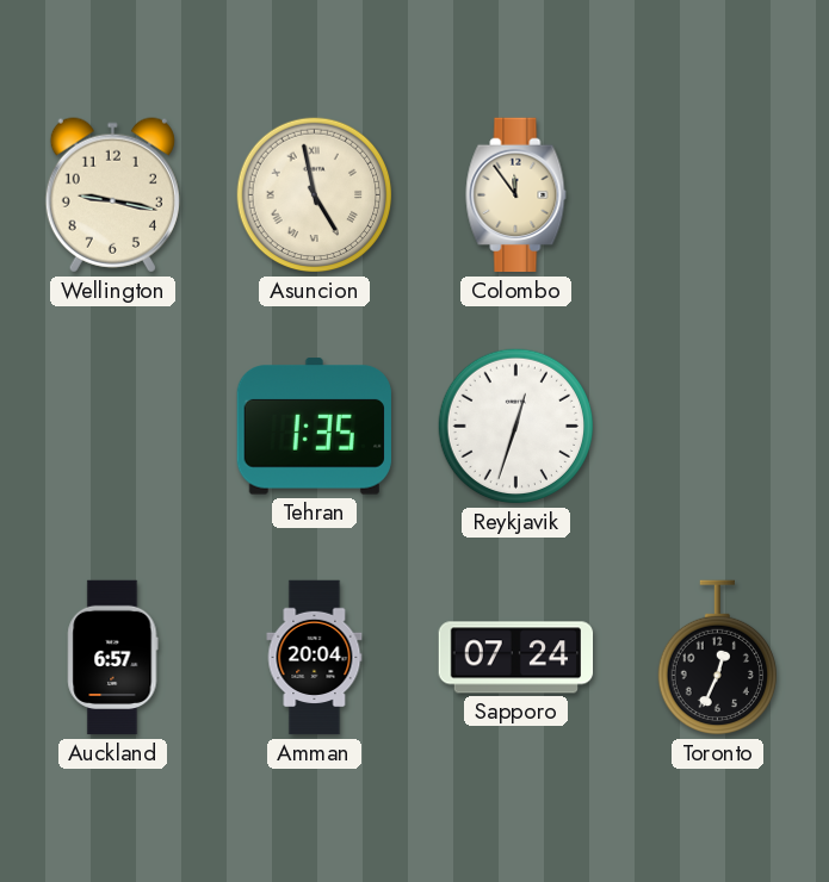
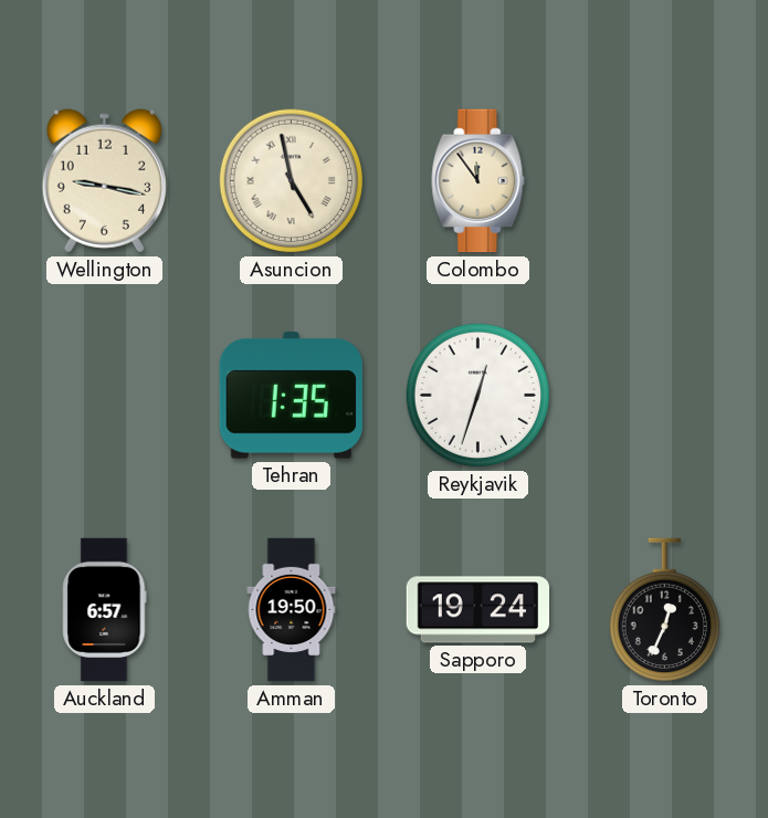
Amman: 20:04 -> 19:50 (292, 610)
Sapporo: 07:24 -> 19:24 (478, 610)
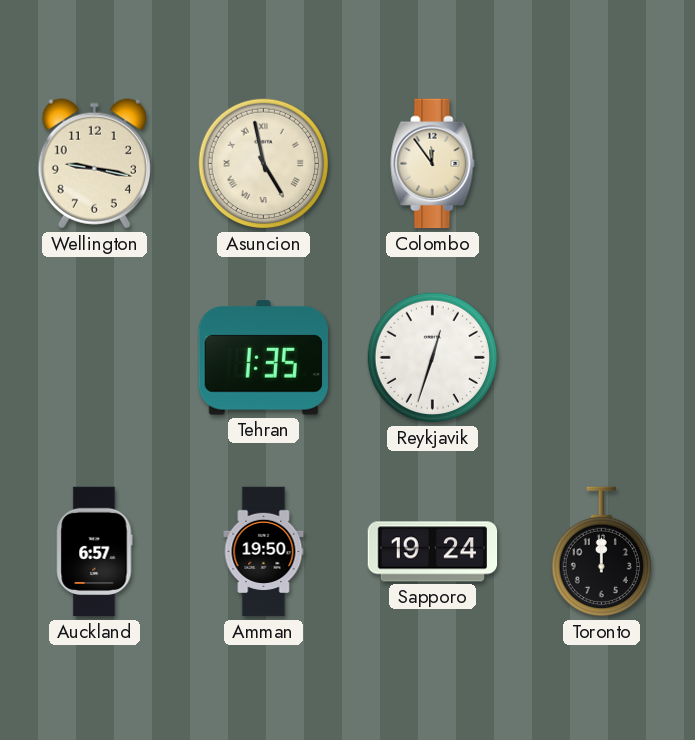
Toronto: 12:34 -> 12:00 (601, 552)
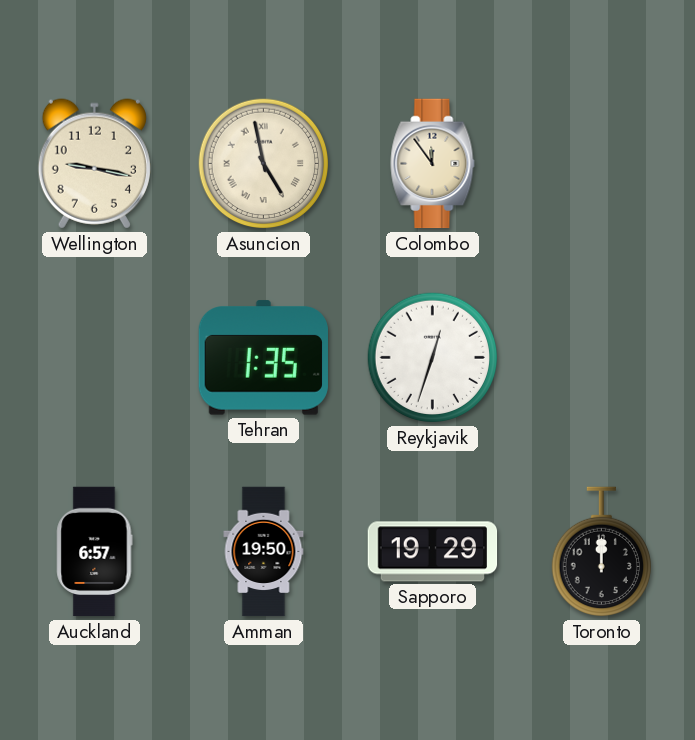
Sapporo: 19:24 -> 19:29 (433, 552)
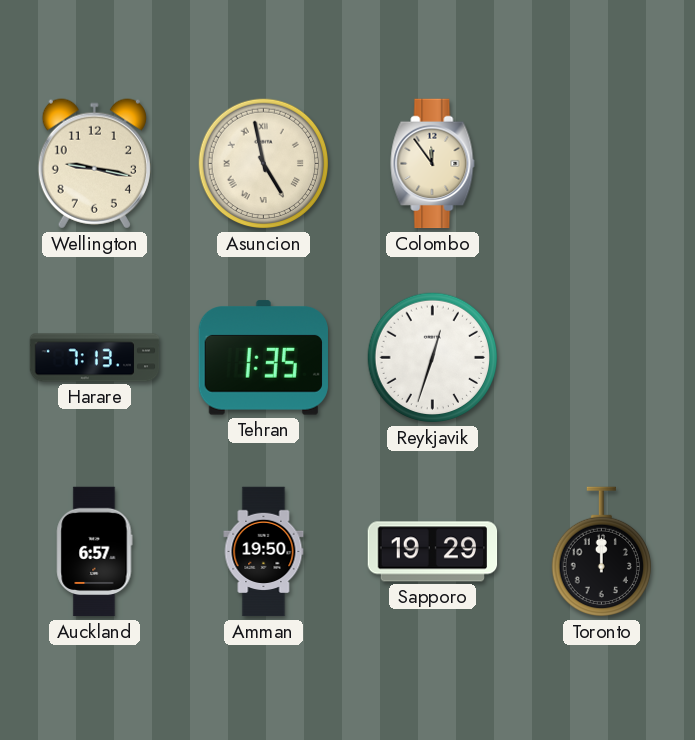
Harare: none -> 7:13 (95, 358)
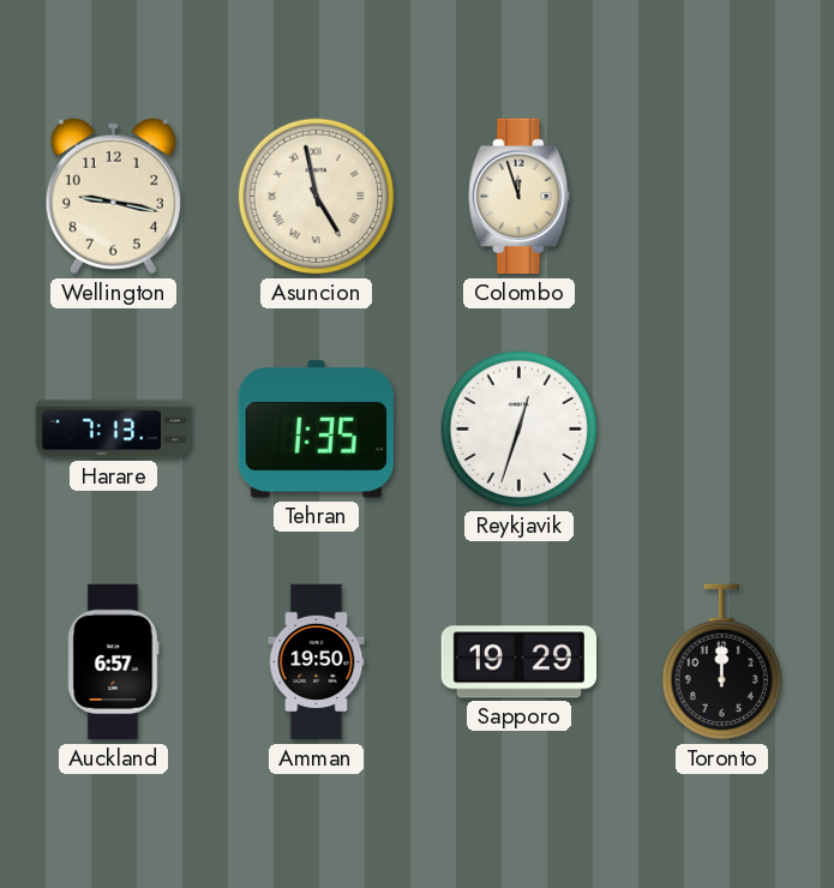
Colombo: 11:54 -> 11:57 (520, 197)
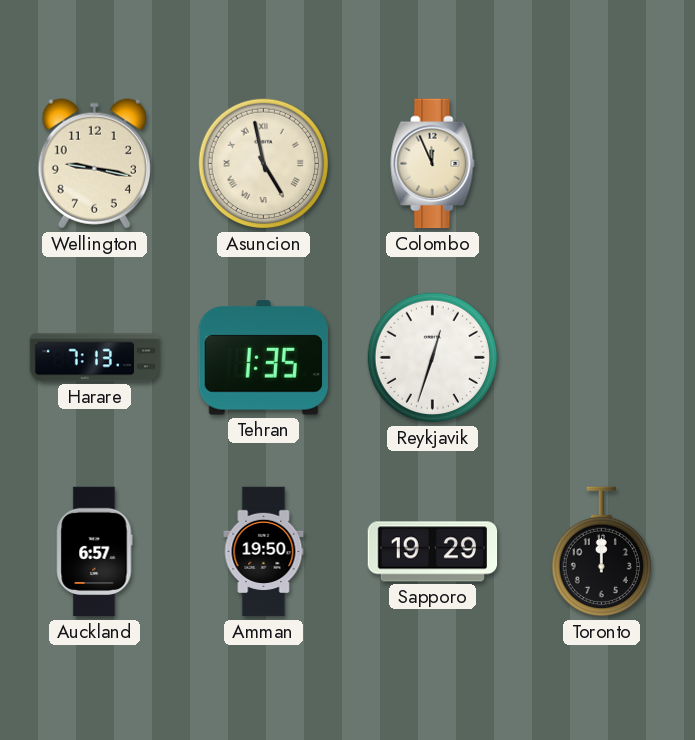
Colombo: 11:57 -> 11:56 (433, 164)
